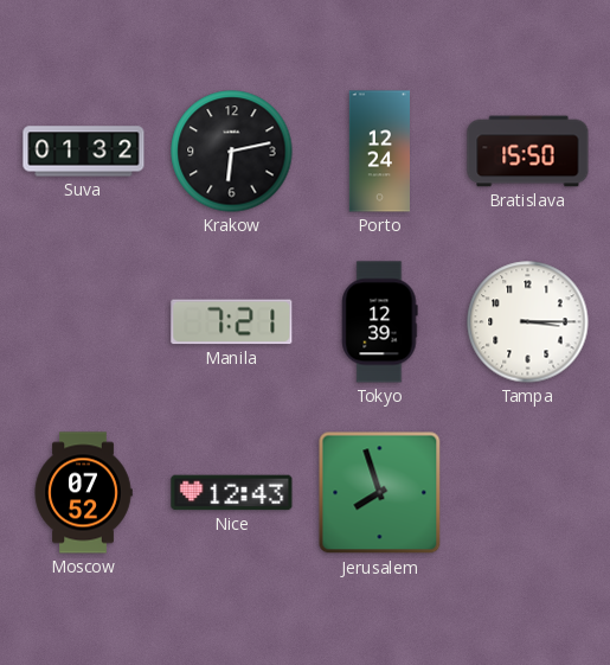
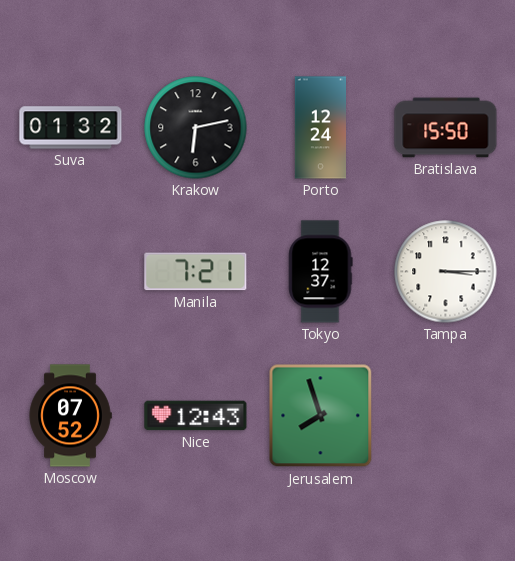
Tokyo: 12:39 -> 12:37 (321, 272)
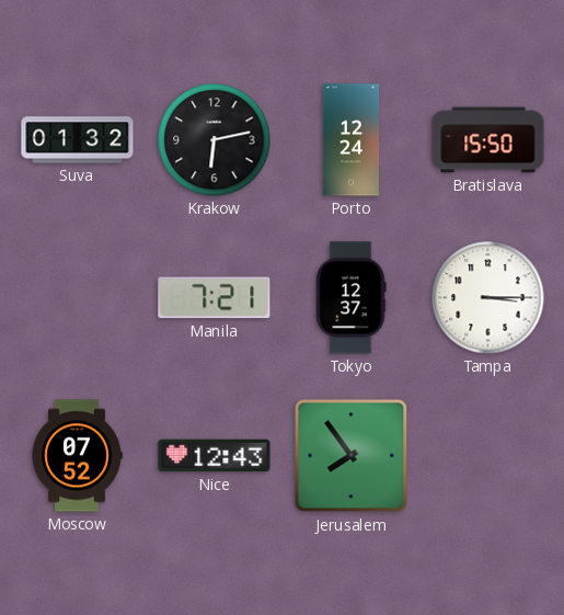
Jerusalem: 7:57 -> 7:54 (352, 456)
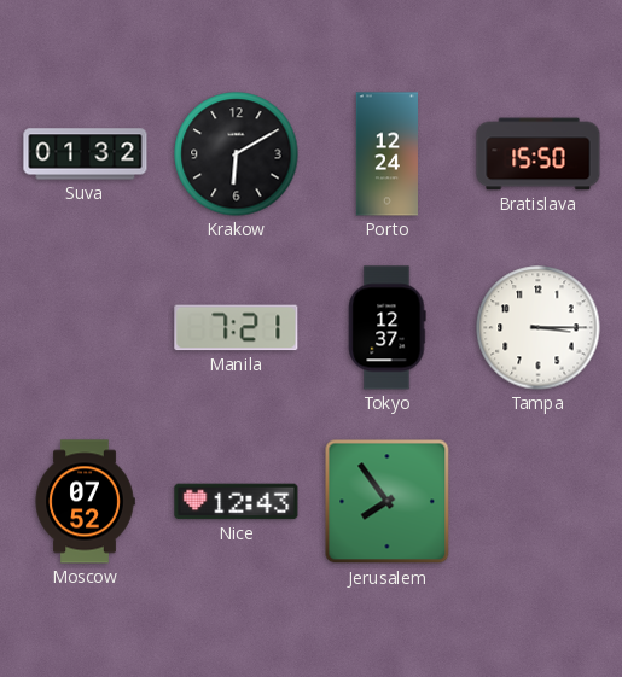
Krakow: 6:13 -> 6:10 (237, 154)
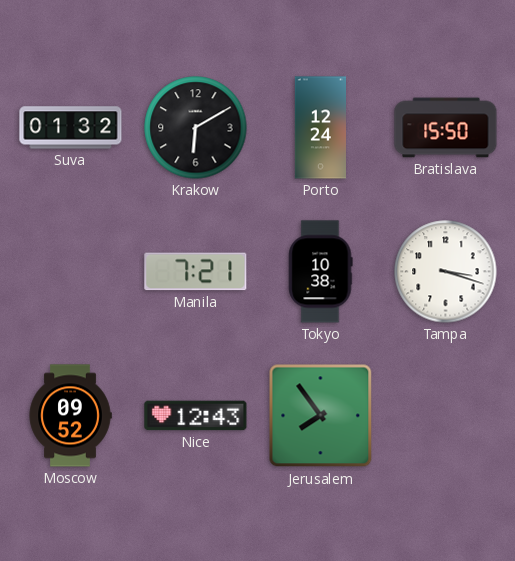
Tokyo: 12:37 -> 10:38 (321, 272)
Tampa: 3:15 -> 3:18 (446, 272)
Moscow: 07:52 -> 09:52 (70, 416)
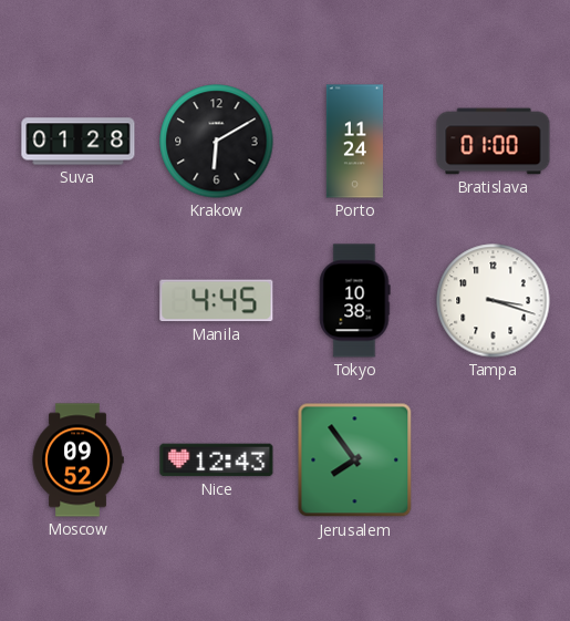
Suva: 01:32 -> 01:28 (79, 142)
Porto: 12:24 -> 11:24 (354, 142)
Bratislava: 15:50 -> 01:00 (494, 142)
Manila: 7:21 -> 4:45 (217, 301)
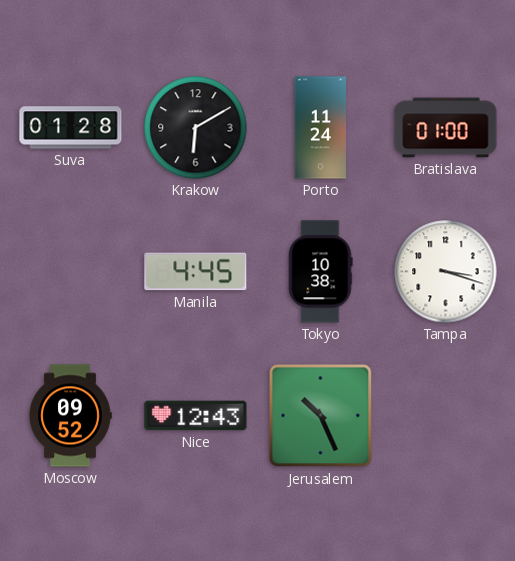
Jerusalem: 7:54 -> 10:26 (321, 416)
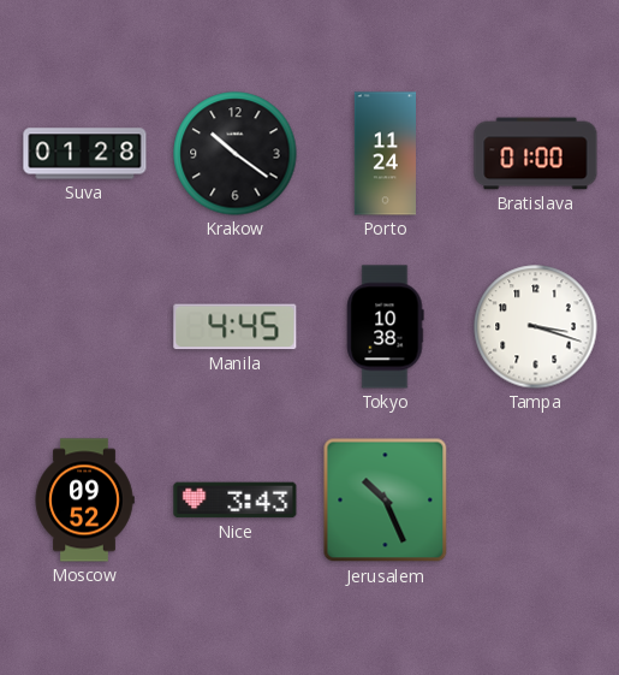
Krakow: 6:10 -> 10:21 (236, 154)
Nice: 12:43 -> 3:43 (236, 501)
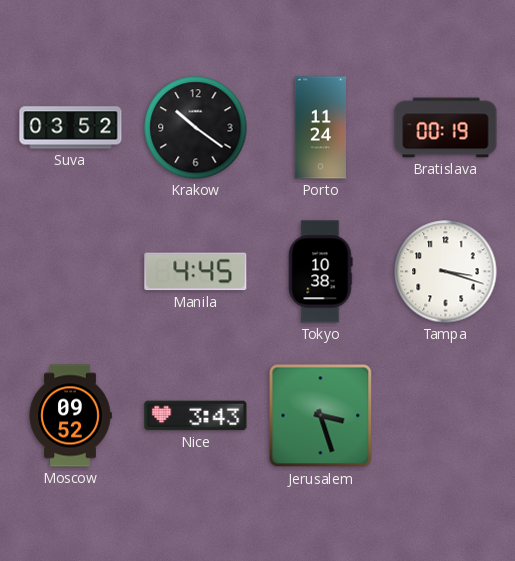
Suva: 01:28 -> 03:52 (71, 128)
Bratislava: 01:00 -> 00:19 (446, 128)
Jerusalem: 10:26 -> 3:27 (321, 416)
